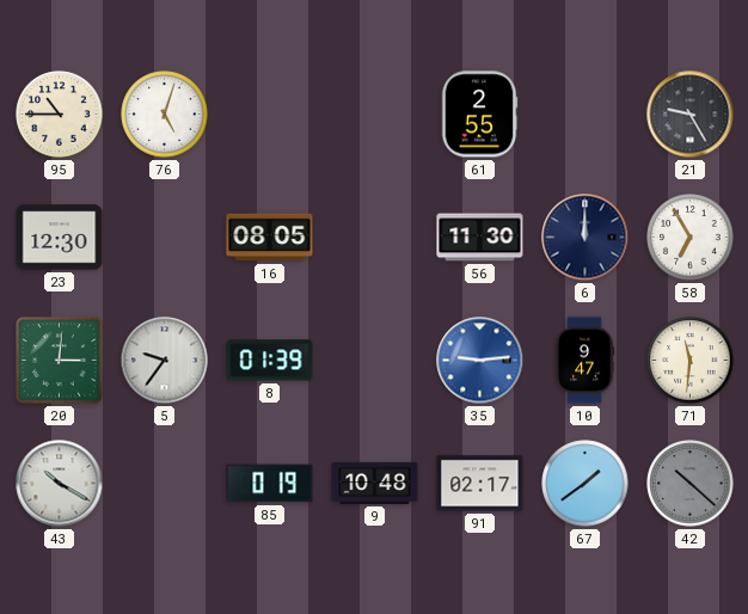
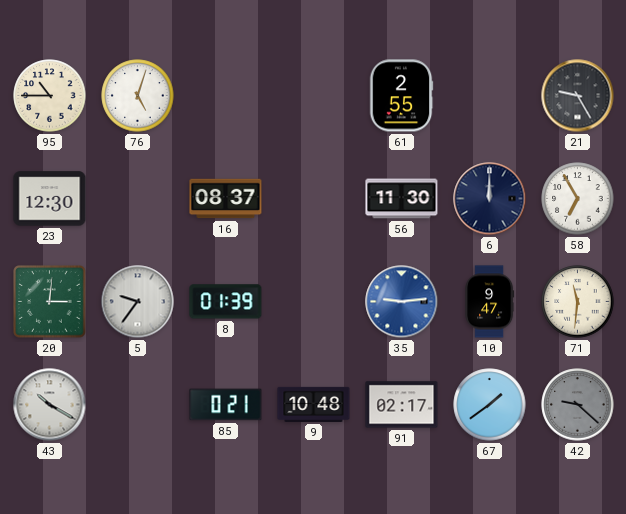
16: 08:05 -> 08:37 (226, 199)
85: 0:19 -> 0:21 (226, 405)
42: 10:22 -> 9:22 (578, 405)
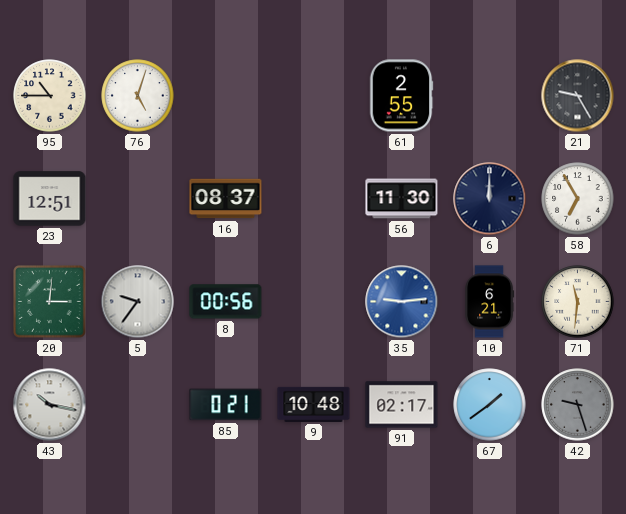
23: 12:30 -> 12:51 (50, 199)
8: 01:39 -> 00:56 (226, 302)
10: 9:47 -> 6:21 (490, 302)
43: 10:20 -> 10:17 (50, 405)
42: 9:22 -> 9:27 (578, 405)
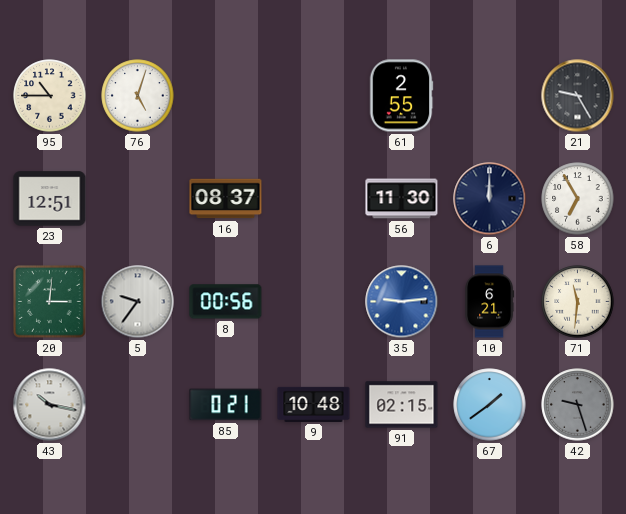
91: 02:17 -> 02:15 (402, 405)
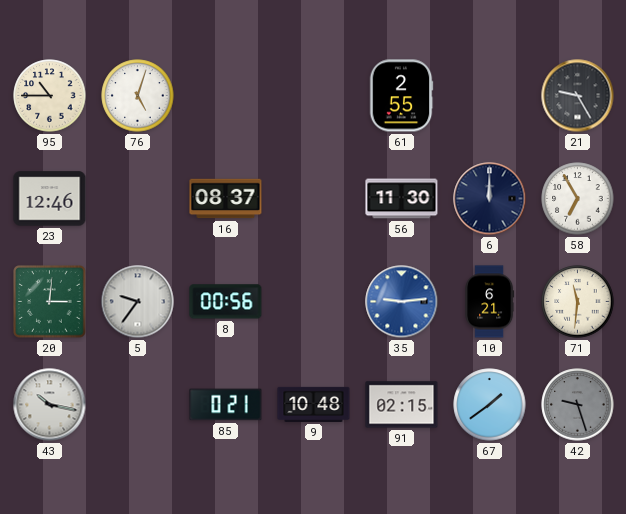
23: 12:51 -> 12:46 (50, 199)
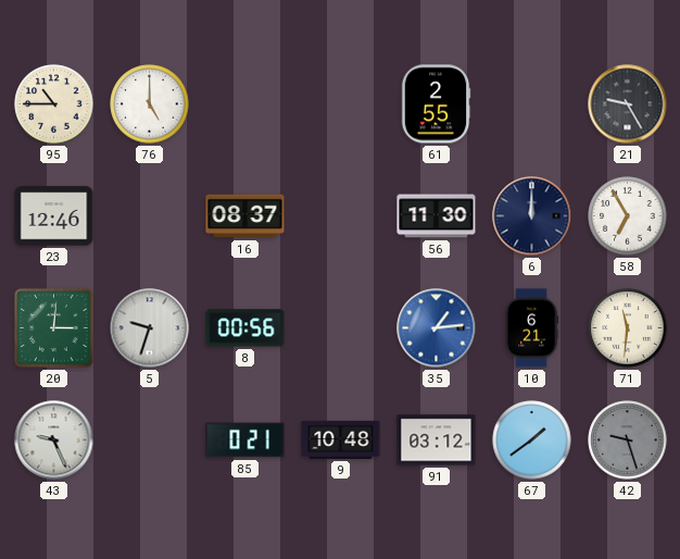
76: 5:03 -> 5:00 (150, 104)
5: 9:36 -> 9:33 (150, 328)
35: 9:14 -> 1:14 (437, 328)
43: 10:17 -> 9:26 (54, 440)
91: 02:15 -> 03:12 (437, 440)
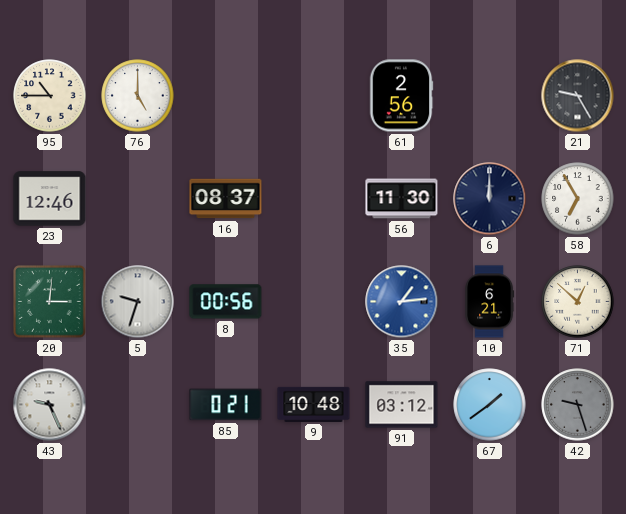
61: 2:55 -> 2:56 (401, 96)
71: 11:31 -> 12:52 (578, 302)
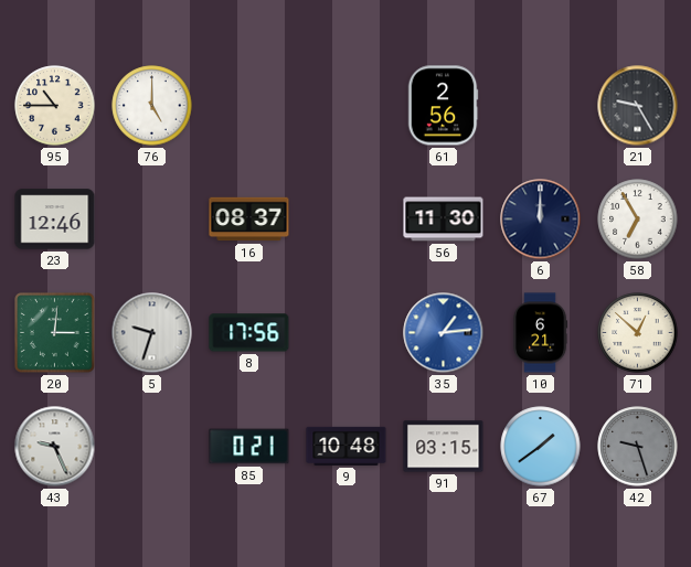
8: 00:56 -> 17:56 (249, 333)
91: 03:12 -> 03:15 (444, 447)
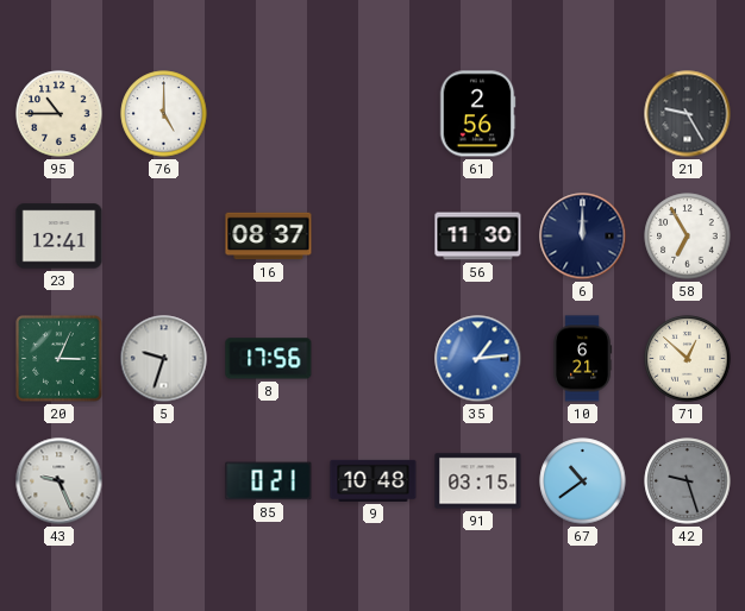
23: 12:46 -> 12:41 (60, 237)
20: 3:01 -> 3:04 (60, 359)
67: 1:39 -> 10:39 (583, 481)
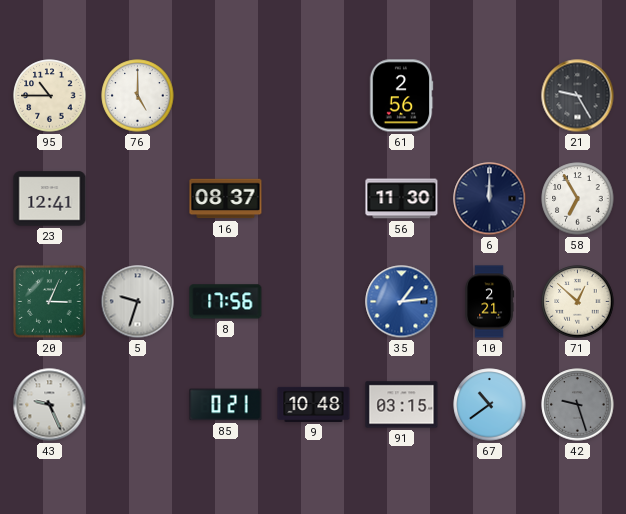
10: 6:21 -> 2:21 (490, 302)
